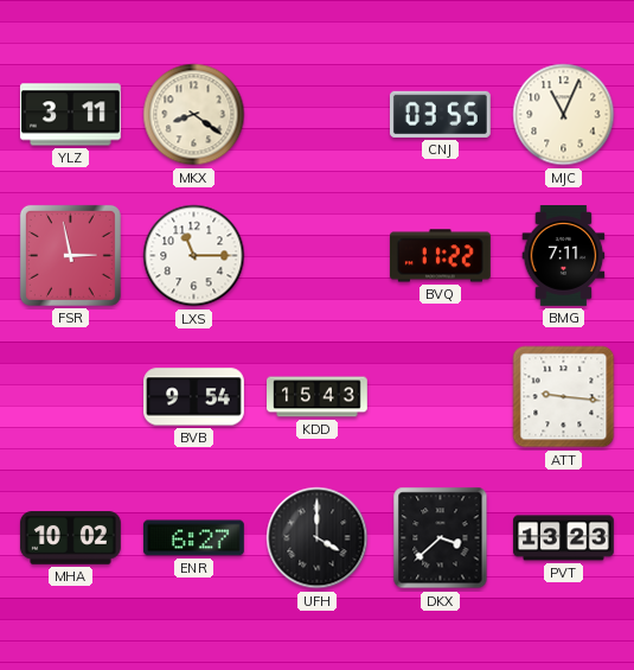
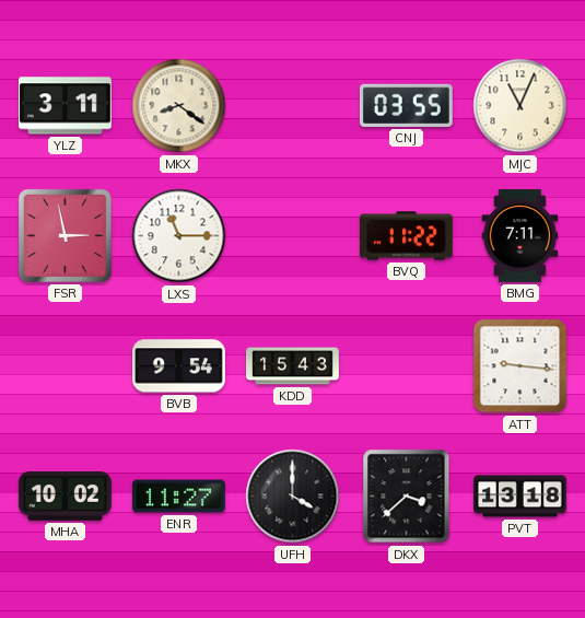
ENR: 6:27 -> 11:27 (178, 497)
PVT: 13:23 -> 13:18 (520, 497)
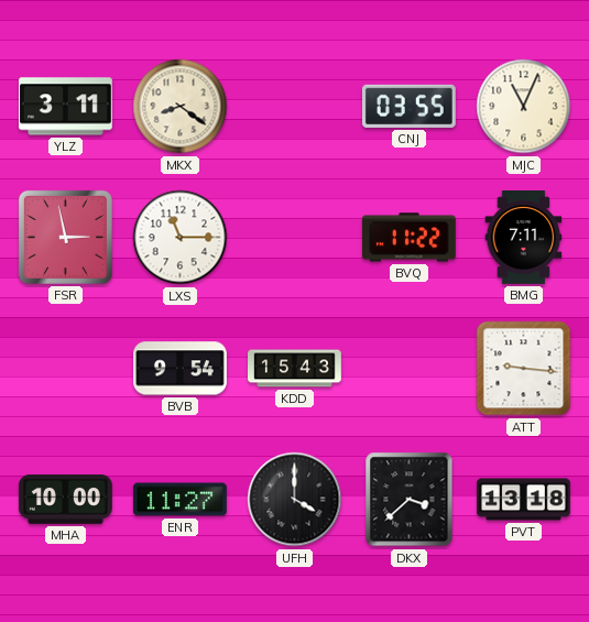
MHA: 10:02 -> 10:00 (65, 500)
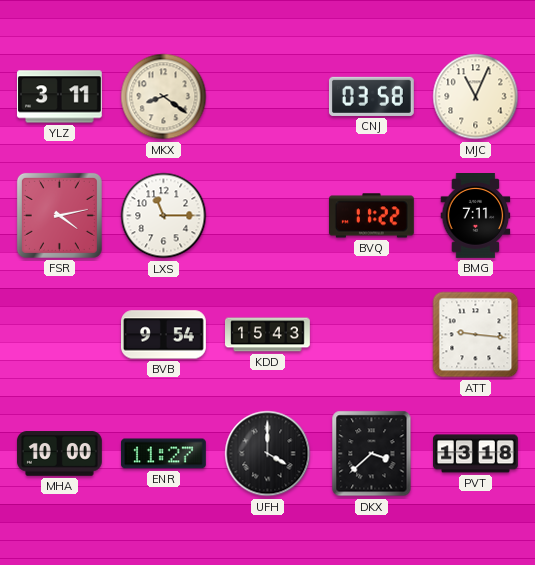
CNJ: 03:55 -> 03:58 (371, 96)
FSR: 2:58 -> 4:13 (59, 215)
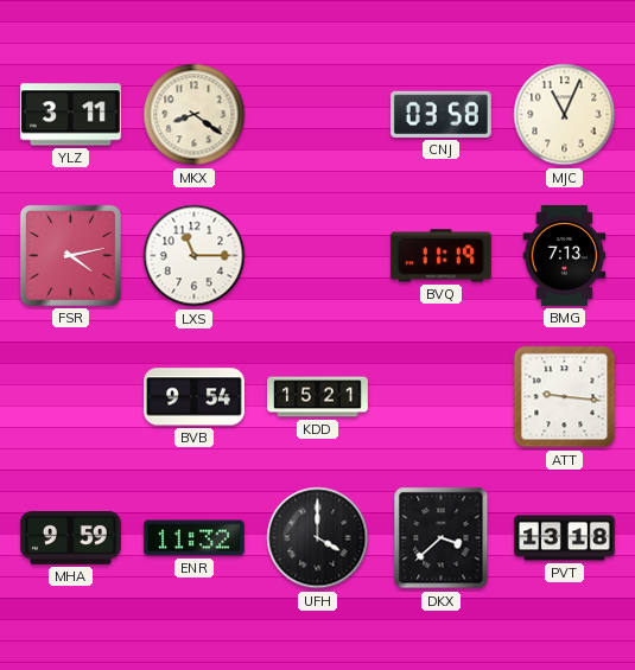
BVQ: 11:22 -> 11:19 (440, 256)
BMG: 7:11 -> 7:13 (565, 256)
KDD: 15:43 -> 15:21 (318, 397)
MHA: 10:00 -> 9:59 (70, 538)
ENR: 11:27 -> 11:32 (193, 538)
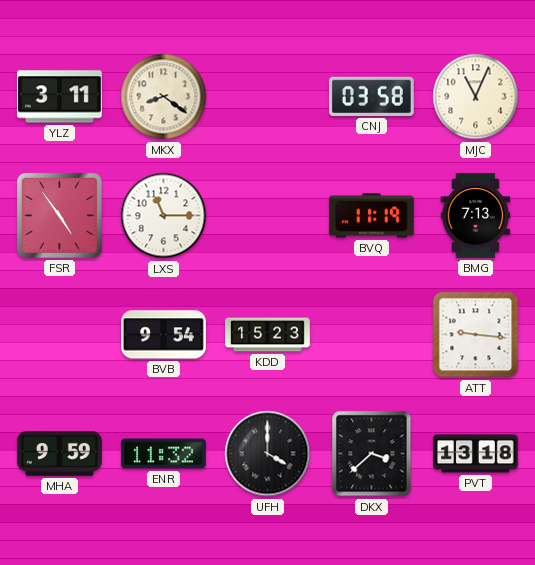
FSR: 4:13 -> 4:54 (59, 215)
KDD: 15:21 -> 15:23 (268, 335)
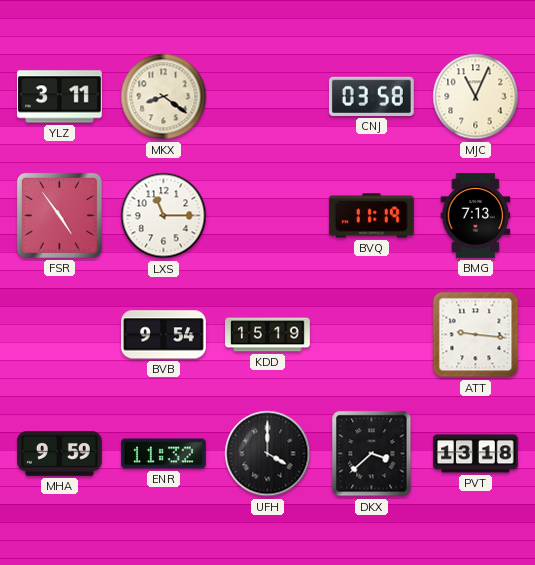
KDD: 15:23 -> 15:19 (268, 335)
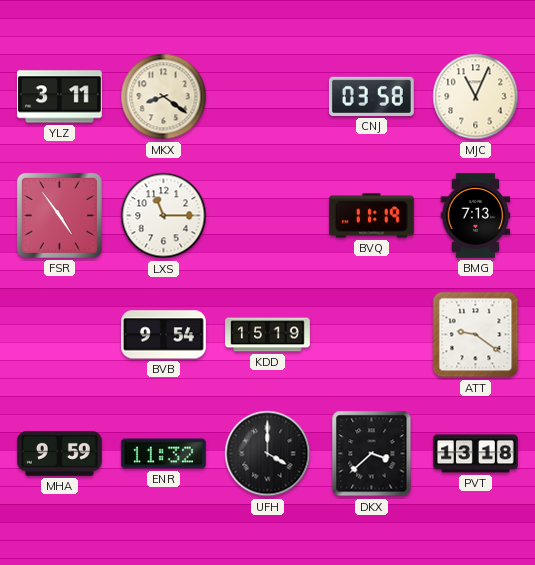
ATT: 9:16 -> 9:21 (476, 335)
